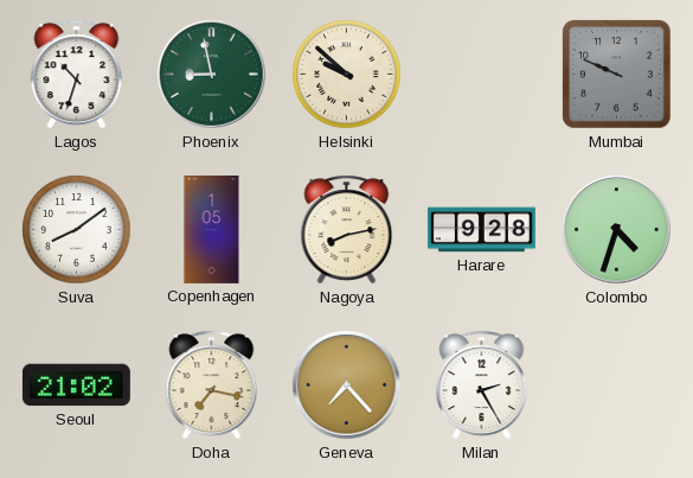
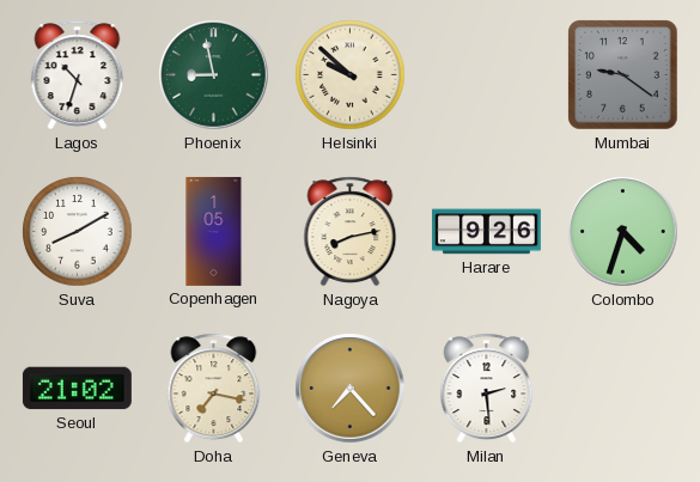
Mumbai: 9:49 -> 9:21 (623, 75)
Suva: 8:09 -> 8:10 (78, 232)
Harare: 9:28 -> 9:26 (486, 232)
Milan: 2:25 -> 2:29 (487, 389)
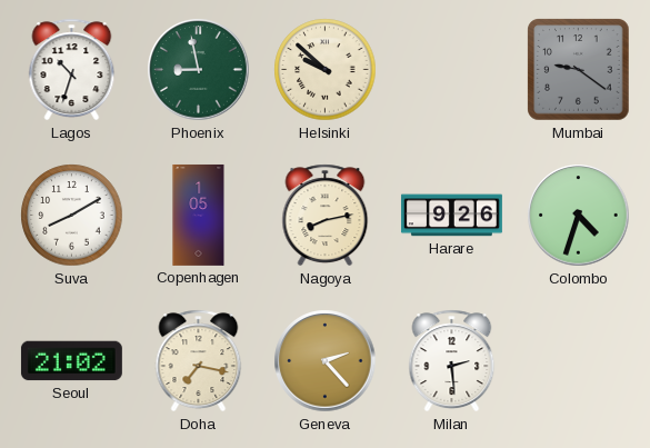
Geneva: 7:23 -> 2:23 (326, 361)
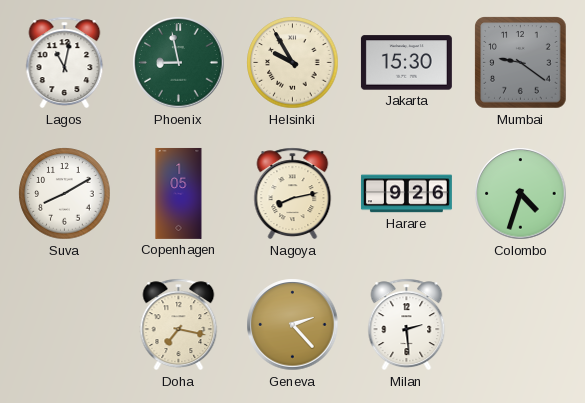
Lagos: 10:33 -> 11:02 (65, 63)
Helsinki: 9:52 -> 9:55 (293, 63)
Jakarta: none -> 15:30 (406, 63)
Seoul: 21:02 -> none (71, 361)
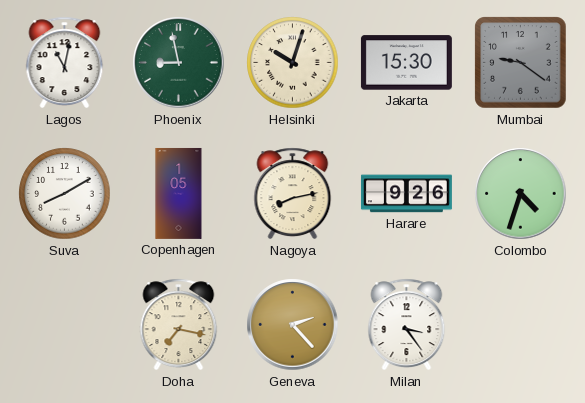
Helsinki: 9:55 -> 10:03 (293, 63)
Milan: 2:29 -> 3:24 (407, 325)
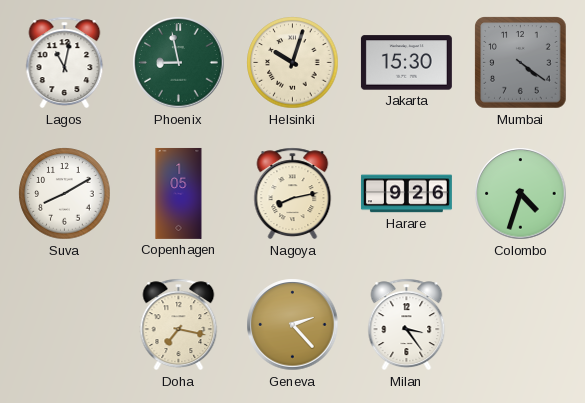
Mumbai: 9:21 -> 4:21 (521, 63)
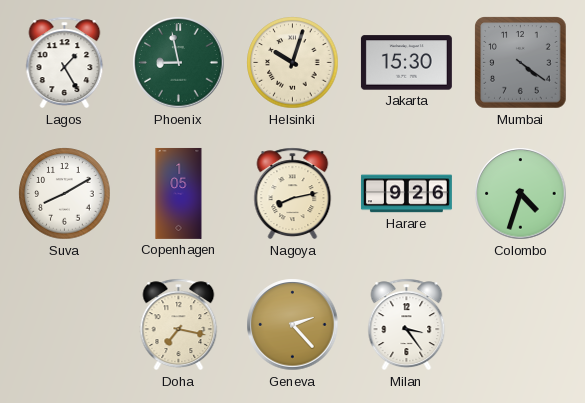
Lagos: 11:02 -> 1:25 (65, 63)
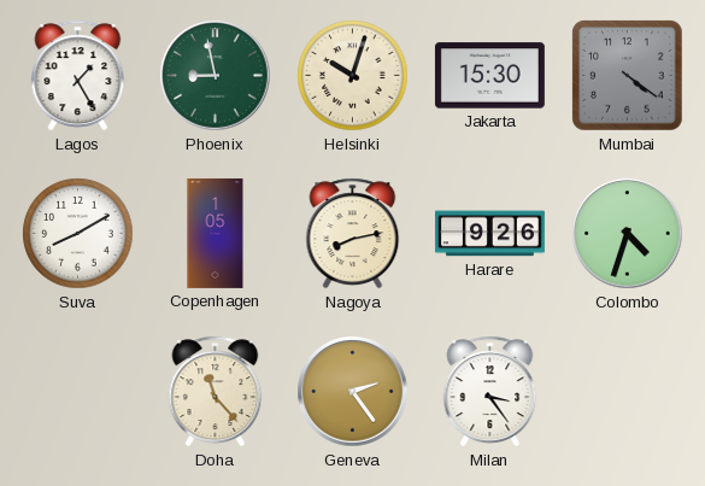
Doha: 7:17 -> 11:23 (216, 392)
Geneva: 2:23 -> 2:24 (353, 392)
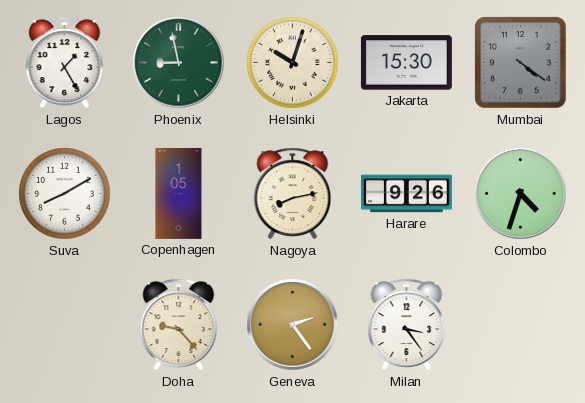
Doha: 11:23 -> 9:23 (179, 325)
